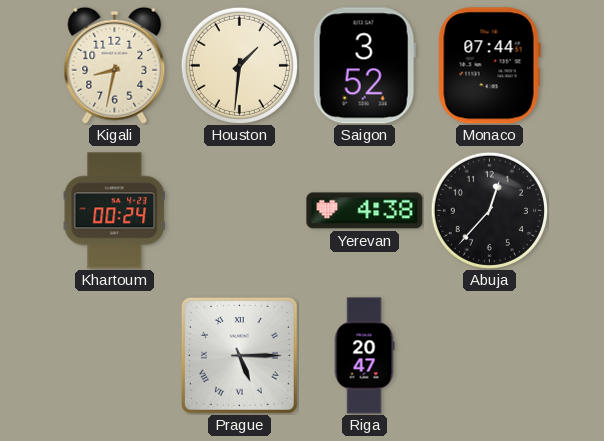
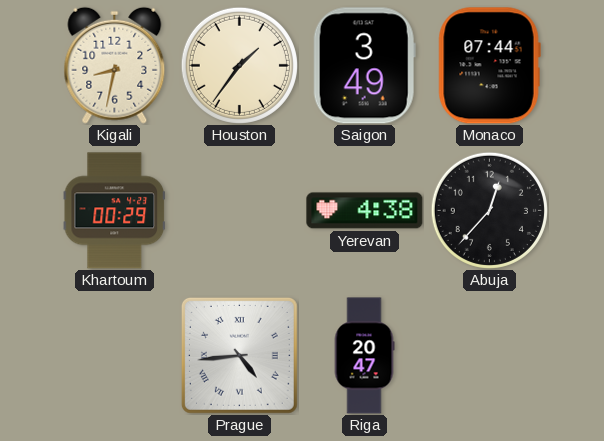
Houston: 1:31 -> 1:36 (239, 65)
Saigon: 3:52 -> 3:49 (364, 66)
Khartoum: 00:24 -> 00:29 (114, 211)
Prague: 5:15 -> 4:44 (239, 355)
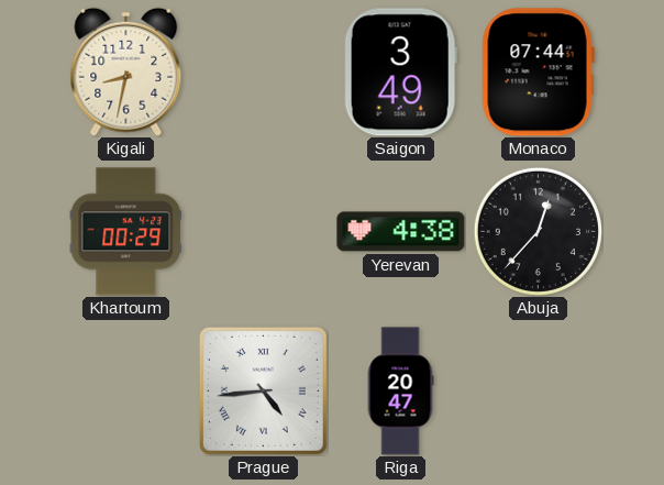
Houston: 1:36 -> none (239, 65)
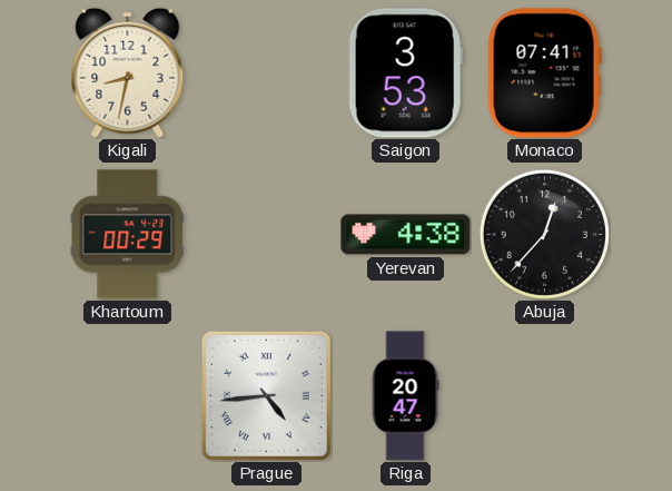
Saigon: 3:49 -> 3:53 (405, 73)
Monaco: 07:44 -> 07:41 (544, 73)
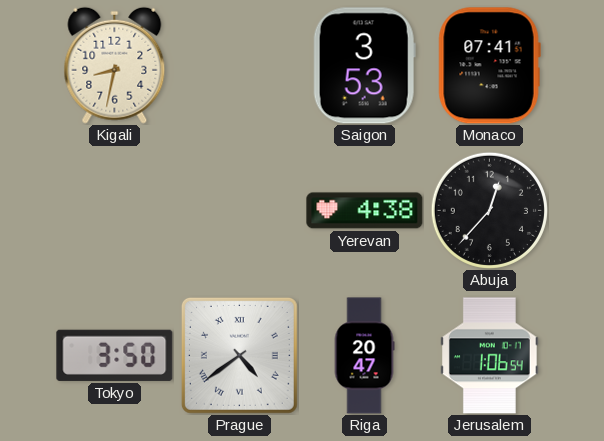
Khartoum: 00:29 -> none (127, 235)
Tokyo: none -> 3:50 (115, 355)
Prague: 4:44 -> 4:39 (239, 355)
Jerusalem: none -> 1:06 (490, 356)
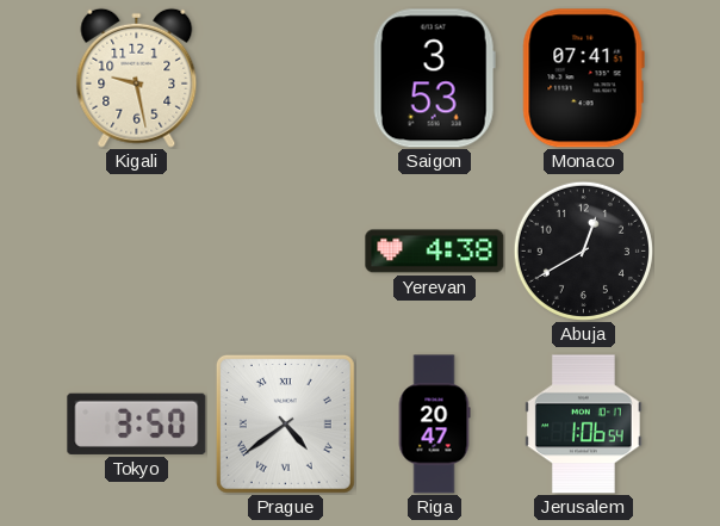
Kigali: 8:32 -> 9:28 (137, 78)
Abuja: 12:37 -> 12:40 (583, 250)
